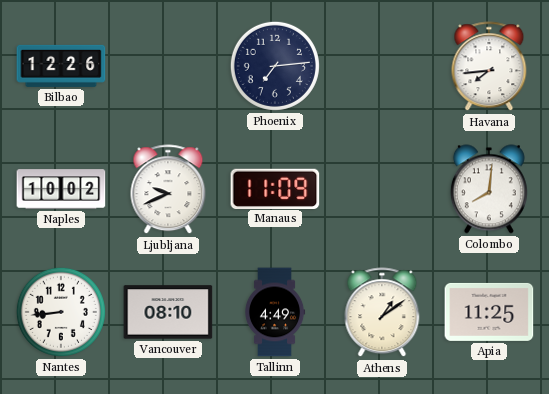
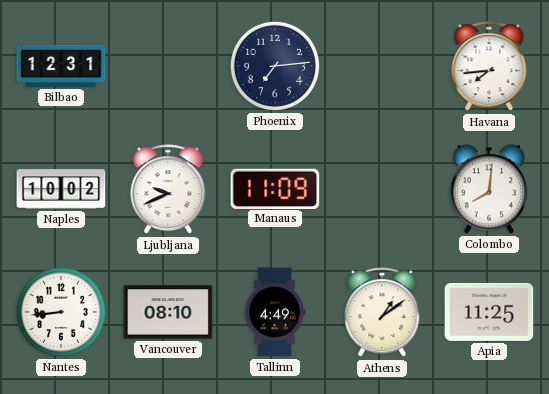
Bilbao: 12:26 -> 12:31 (61, 66)
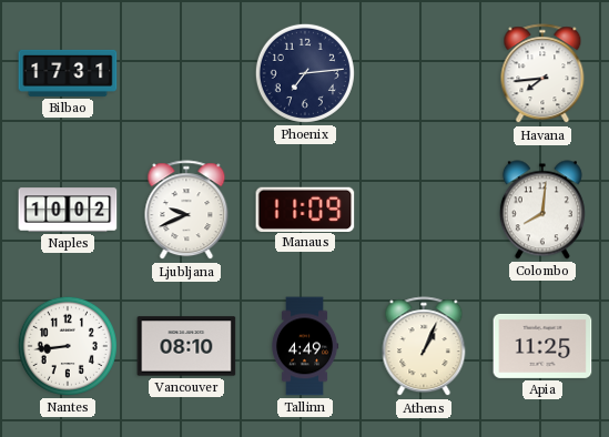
Bilbao: 12:31 -> 17:31 (68, 73)
Athens: 1:09 -> 1:04 (424, 347)
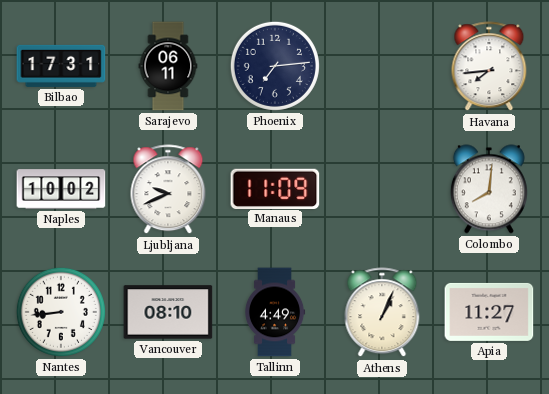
Sarajevo: none -> 06:11 (168, 66)
Apia: 11:25 -> 11:27 (489, 312)
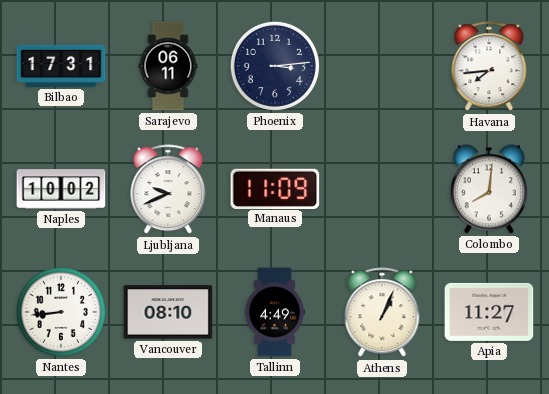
Phoenix: 7:14 -> 3:14 (275, 66)
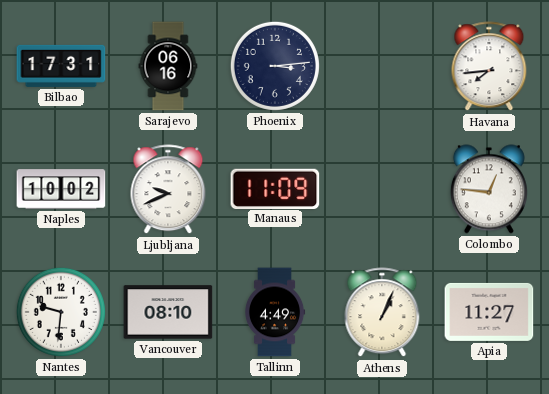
Sarajevo: 06:11 -> 06:16 (168, 66)
Colombo: 8:01 -> 12:46 (489, 189)
Nantes: 8:44 -> 9:31 (61, 312)
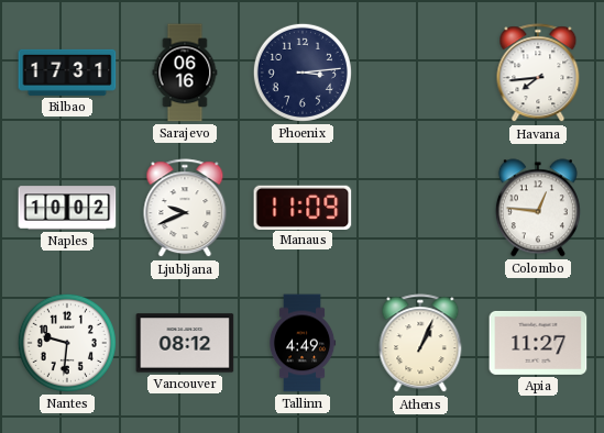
Vancouver: 08:10 -> 08:12 (185, 343)
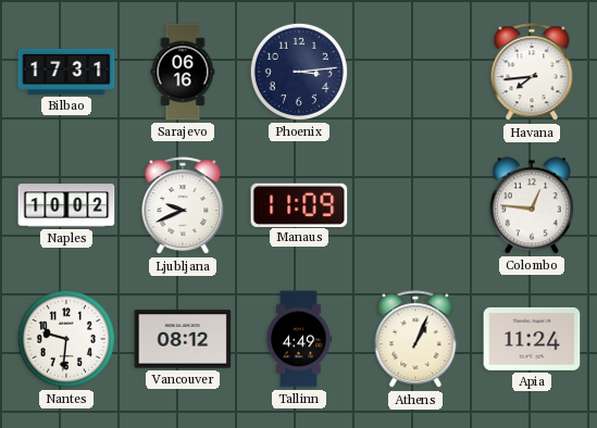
Apia: 11:27 -> 11:24 (532, 339)
